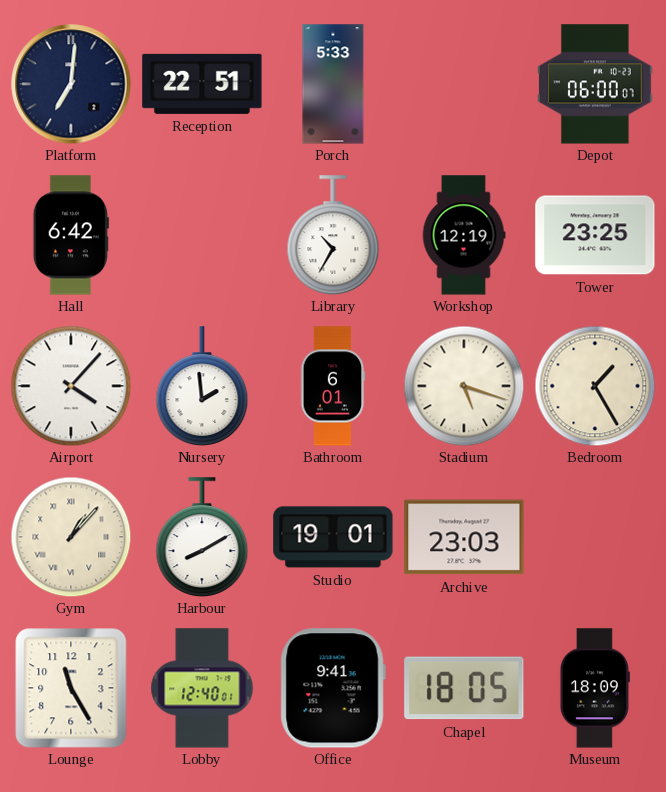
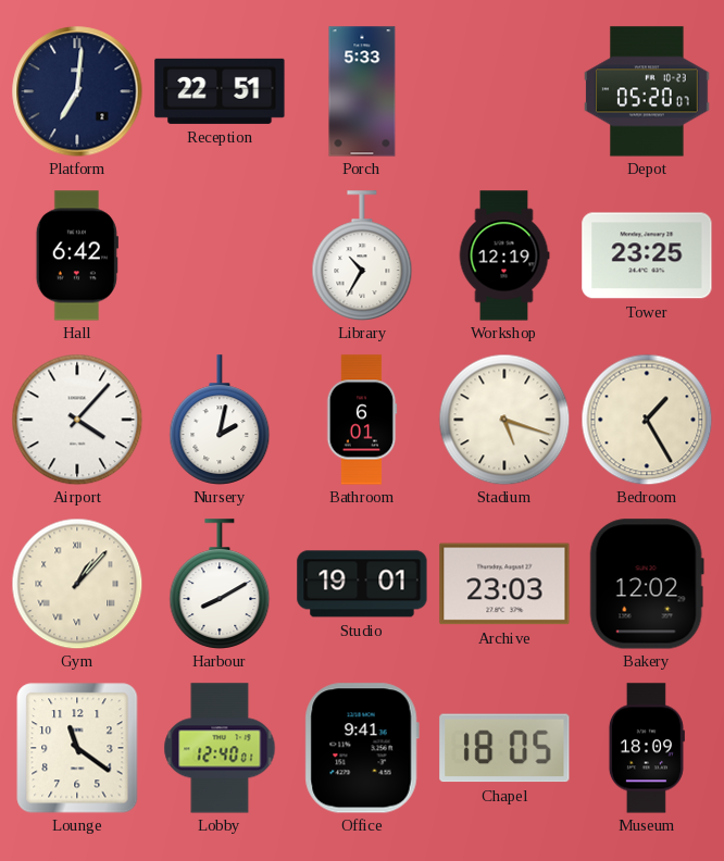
Depot: 06:00 -> 05:20 (647, 91)
Nursery: 1:59 -> 2:02 (220, 420)
Bakery: none -> 12:02 (647, 584)
Lounge: 11:25 -> 11:21 (77, 748)
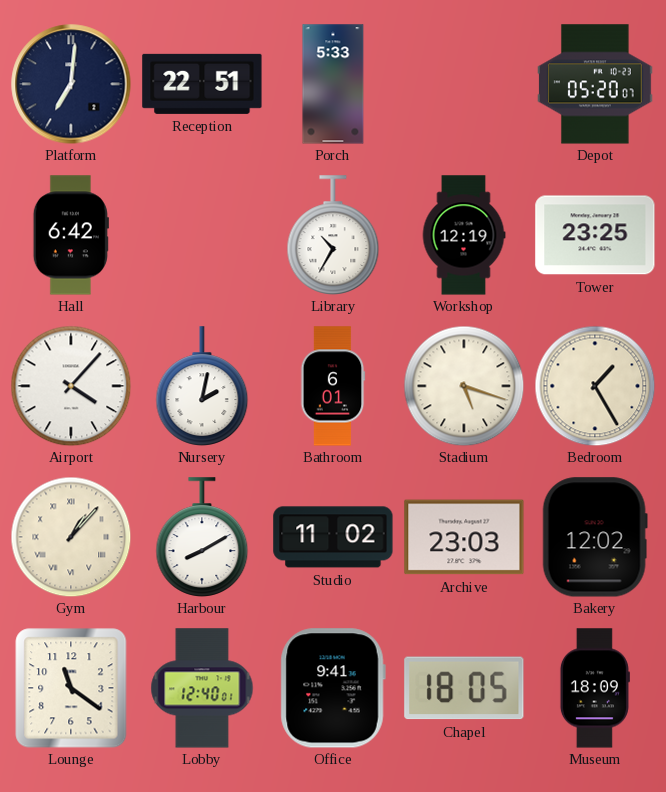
Studio: 19:01 -> 11:02 (333, 537)
